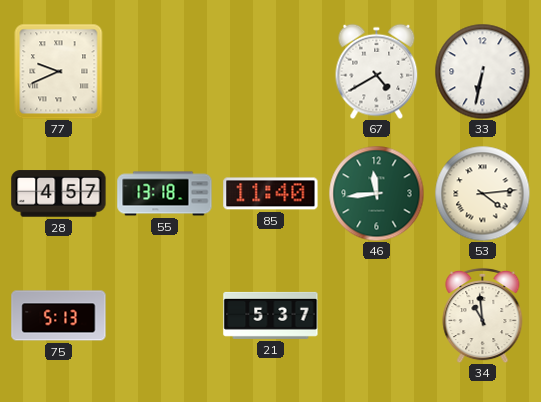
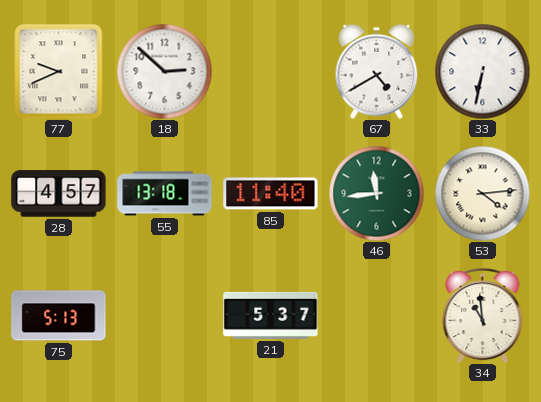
18: none -> 2:52 (164, 71)
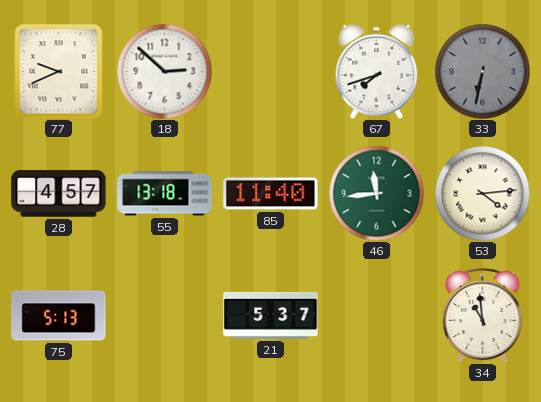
67: 4:40 -> 7:42 (377, 71)
33 dial: white -> grey (482, 71)
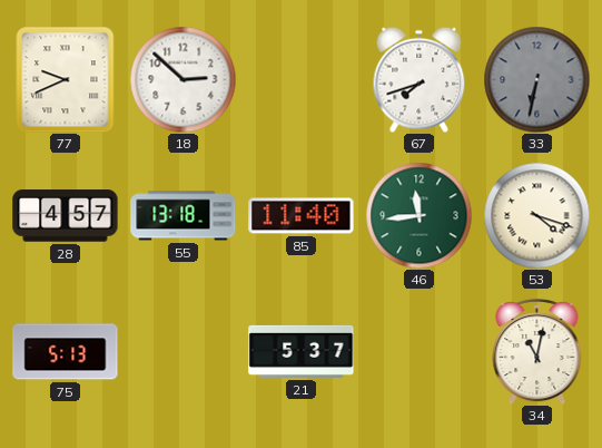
53: 4:14 -> 4:18 (536, 215)
34: 10:59 -> 11:02 (537, 351)
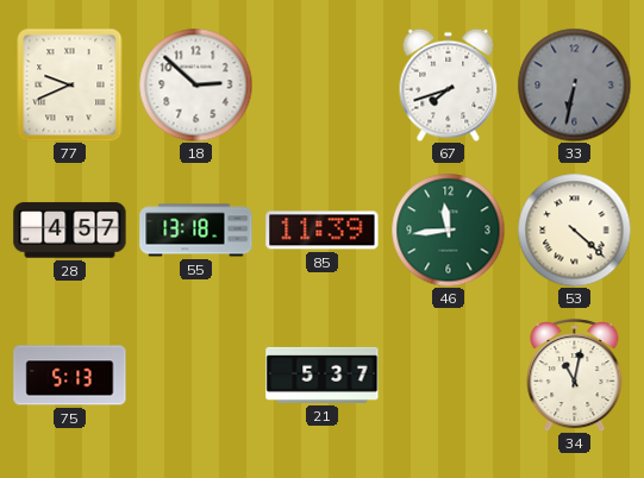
85: 11:40 -> 11:39 (323, 231)
53: 4:18 -> 4:22 (574, 229)
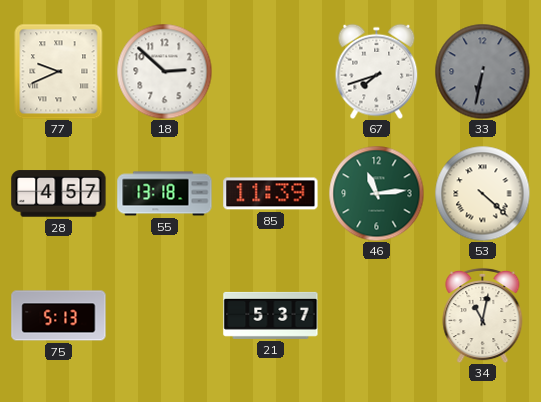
46: 11:44 -> 11:14 (376, 193)
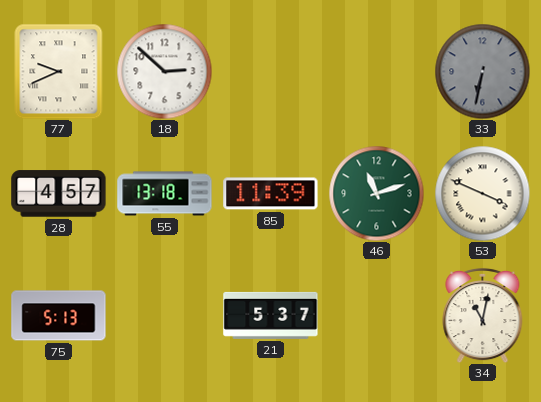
67: 7:42 -> none (377, 71)
46: 11:14 -> 11:12 (376, 193)
53: 4:22 -> 3:49 (482, 193)
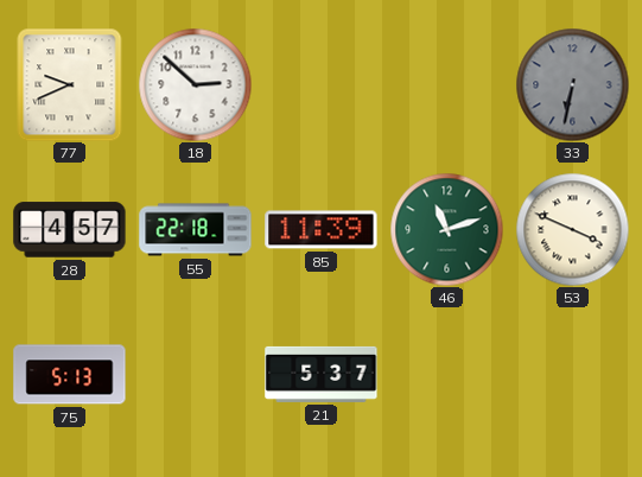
55: 13:18 -> 22:18 (196, 230)
34: 11:02 -> none (483, 315)
